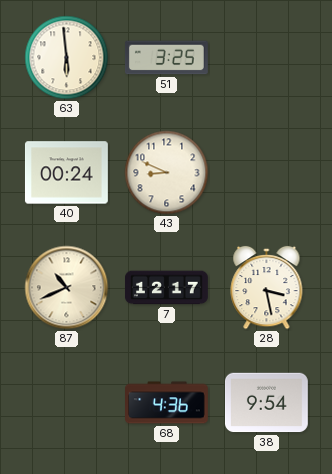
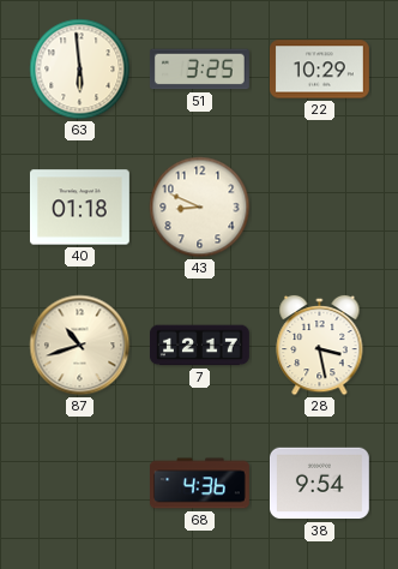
22: none -> 10:29 (319, 70)
40: 00:24 -> 01:18 (79, 208)
87: 10:41 -> 10:42 (80, 346)
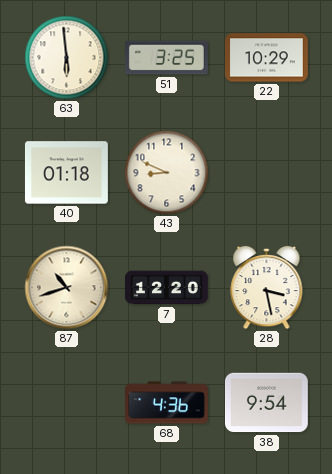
7: 12:17 -> 12:20 (167, 288)
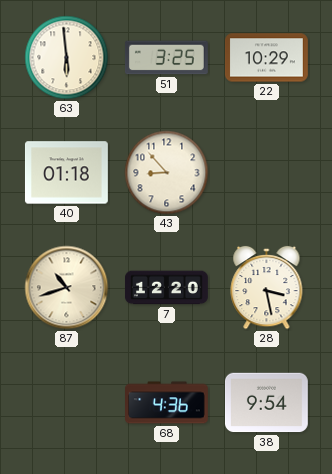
43: 8:49 -> 8:53 (167, 173)
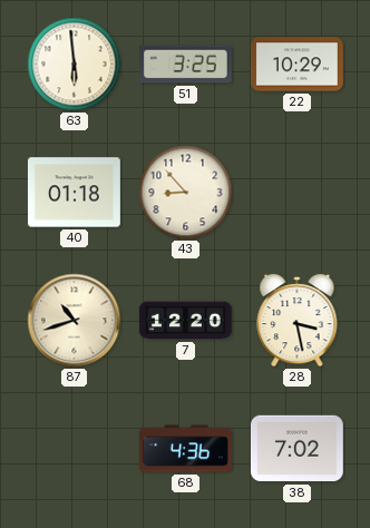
38: 9:54 -> 7:02 (296, 449)
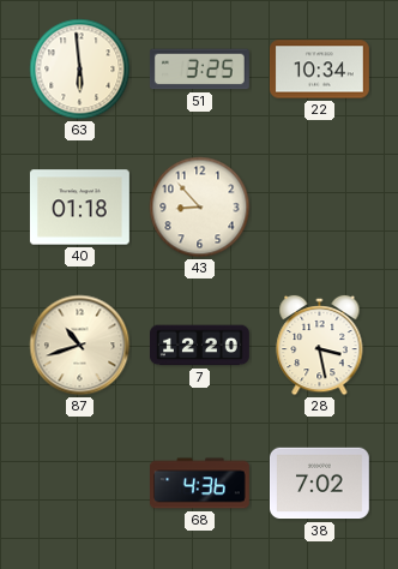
22: 10:29 -> 10:34 (319, 70)
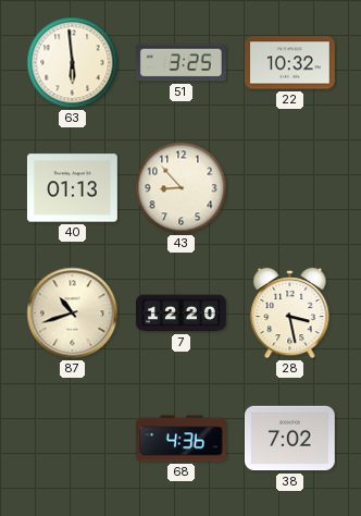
22: 10:34 -> 10:32 (289, 63)
40: 01:18 -> 01:13 (72, 188)
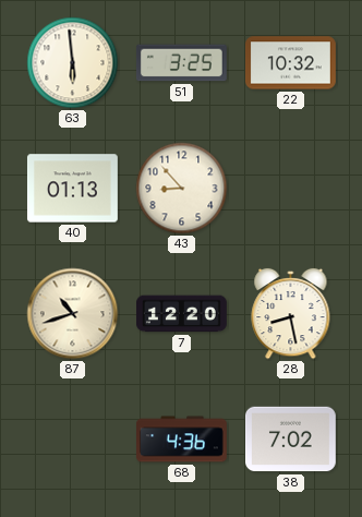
28: 3:28 -> 8:28 (291, 314)
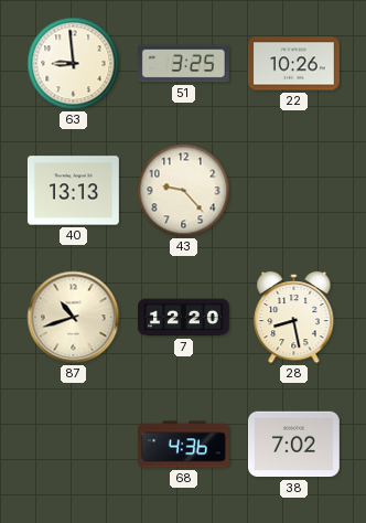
63: 5:59 -> 8:59 (74, 64)
22: 10:32 -> 10:26 (293, 64)
40: 01:13 -> 13:13 (73, 191)
43: 8:53 -> 9:23 (184, 191)
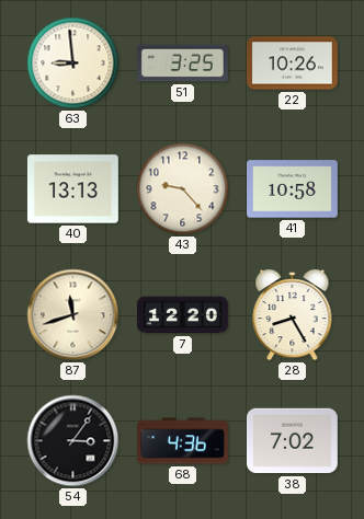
41: none -> 10:58 (293, 189)
87: 10:42 -> 11:42 (73, 315)
28: 8:28 -> 8:25 (293, 315)
54: none -> 3:06 (73, 441)
